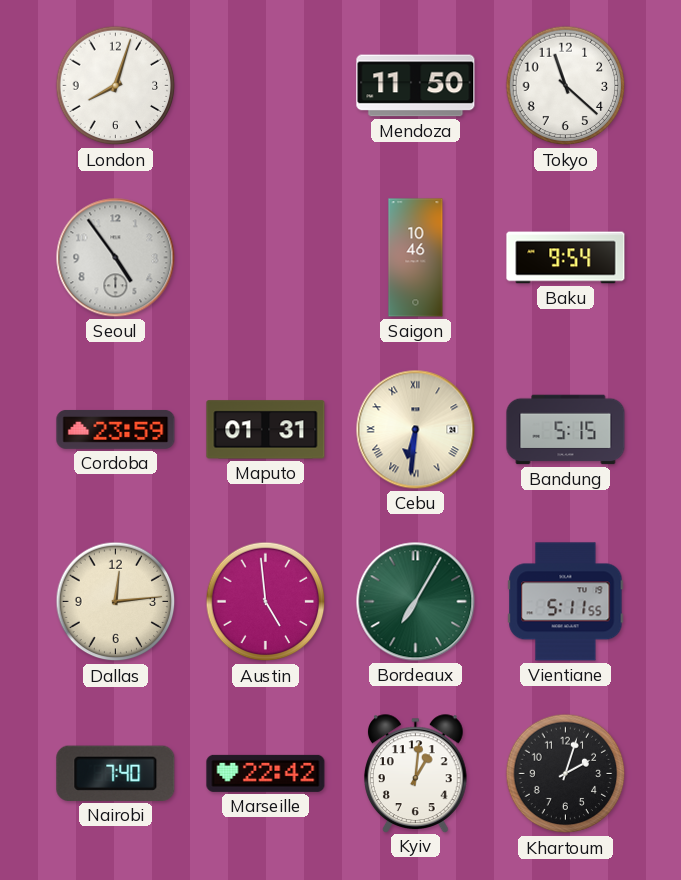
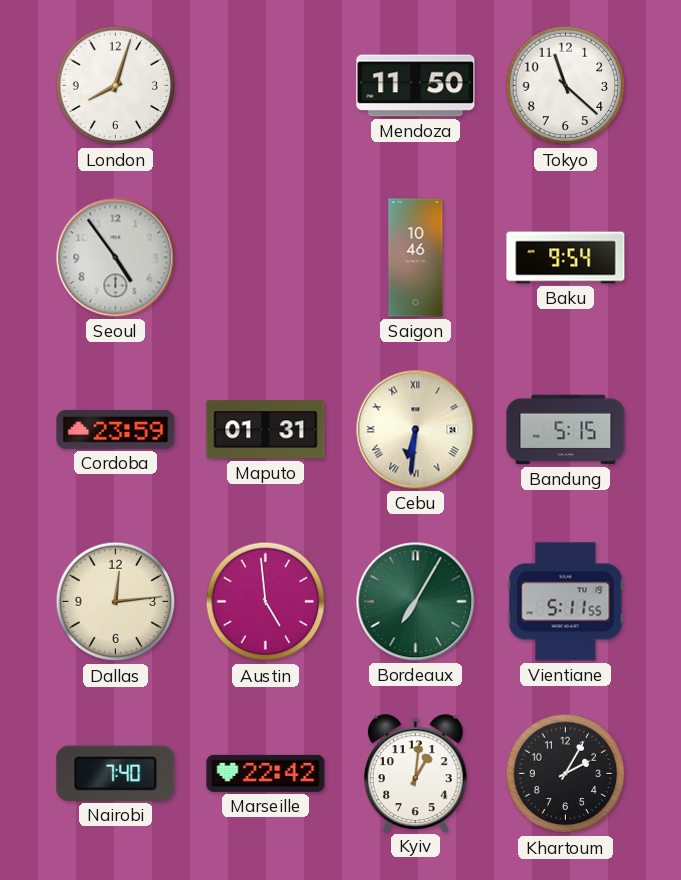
Khartoum: 2:03 -> 2:05 (566, 774)
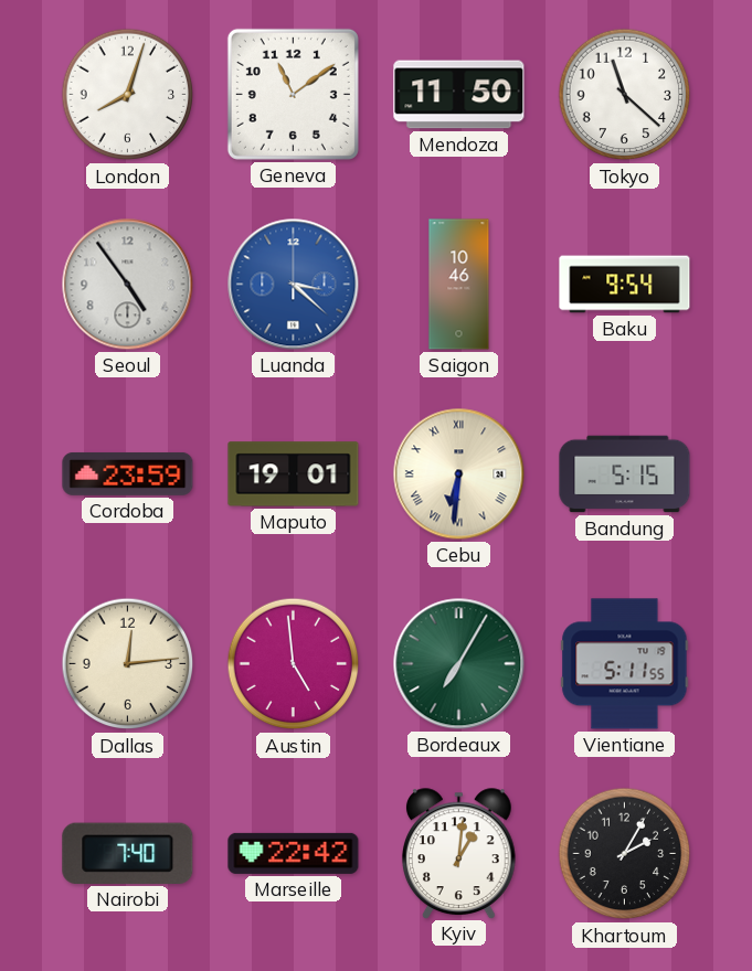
Geneva: none -> 11:09 (293, 94)
Luanda: none -> 3:22 (294, 285)
Maputo: 01:31 -> 19:01 (294, 474)
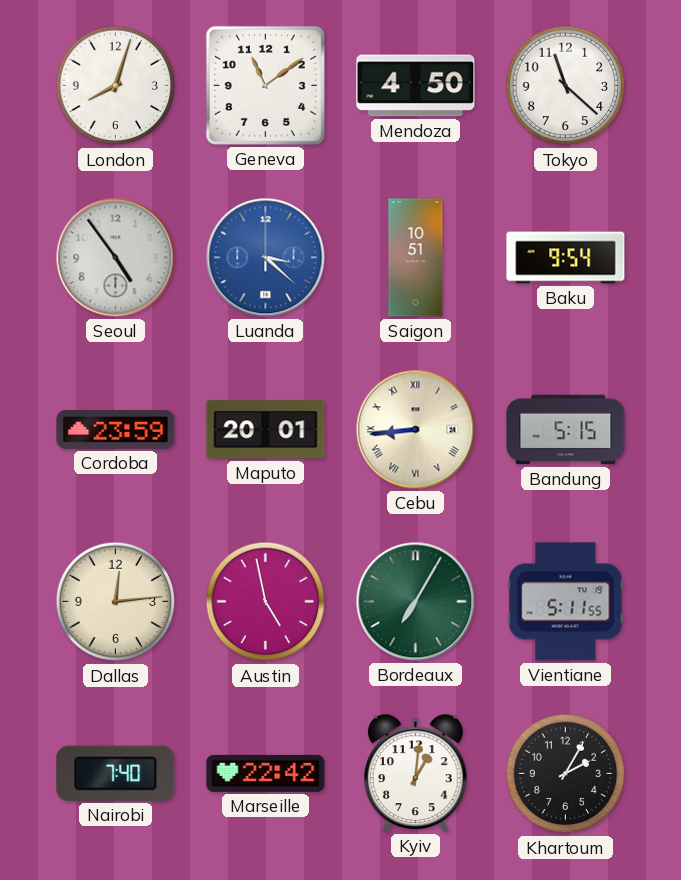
Mendoza: 11:50 -> 4:50 (416, 86)
Saigon: 10:46 -> 10:51 (416, 258)
Maputo: 19:01 -> 20:01 (266, 430)
Cebu: 6:31 -> 8:44 (416, 430)
Austin: 4:59 -> 4:58 (266, 602)
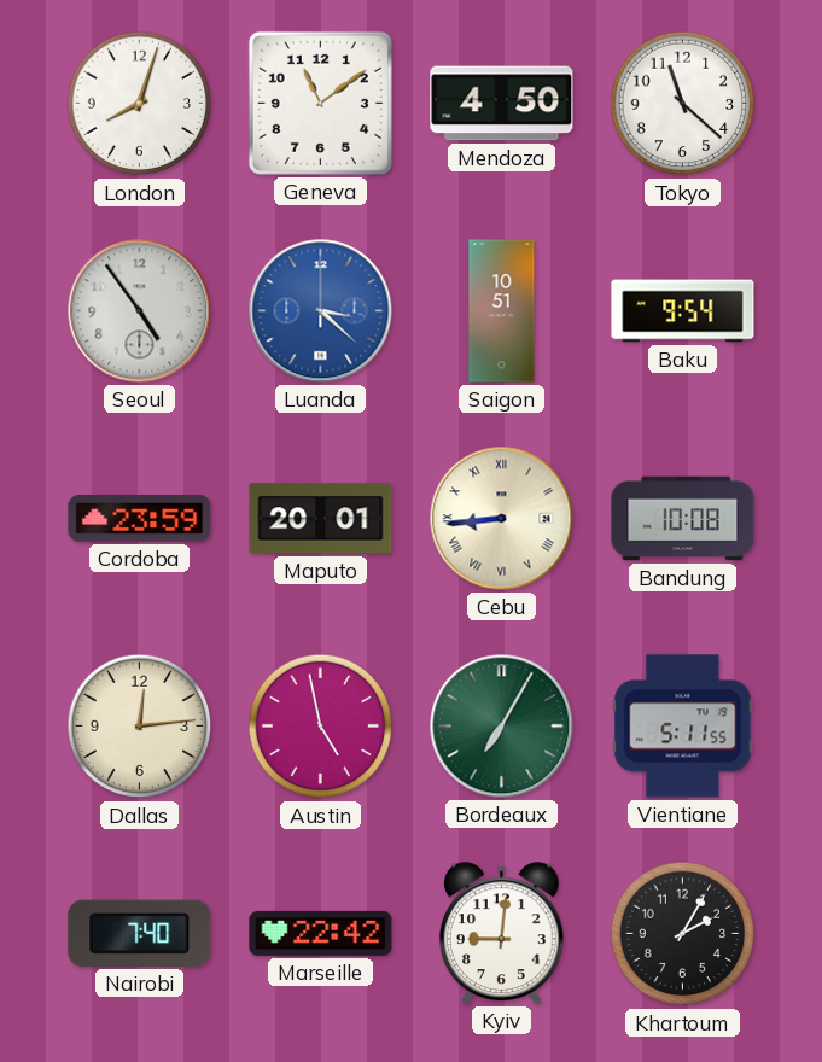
Bandung: 5:15 -> 10:08 (683, 519)
Kyiv: 1:01 -> 9:01 (502, 933)
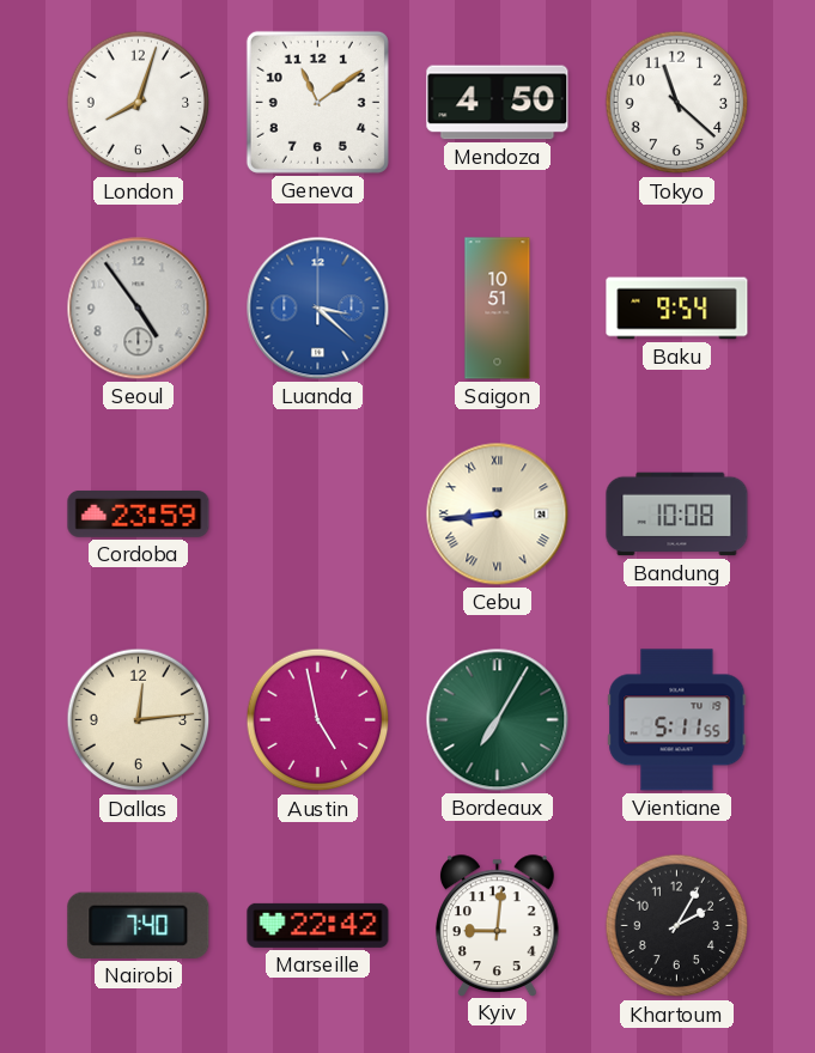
Maputo: 20:01 -> none (321, 519)
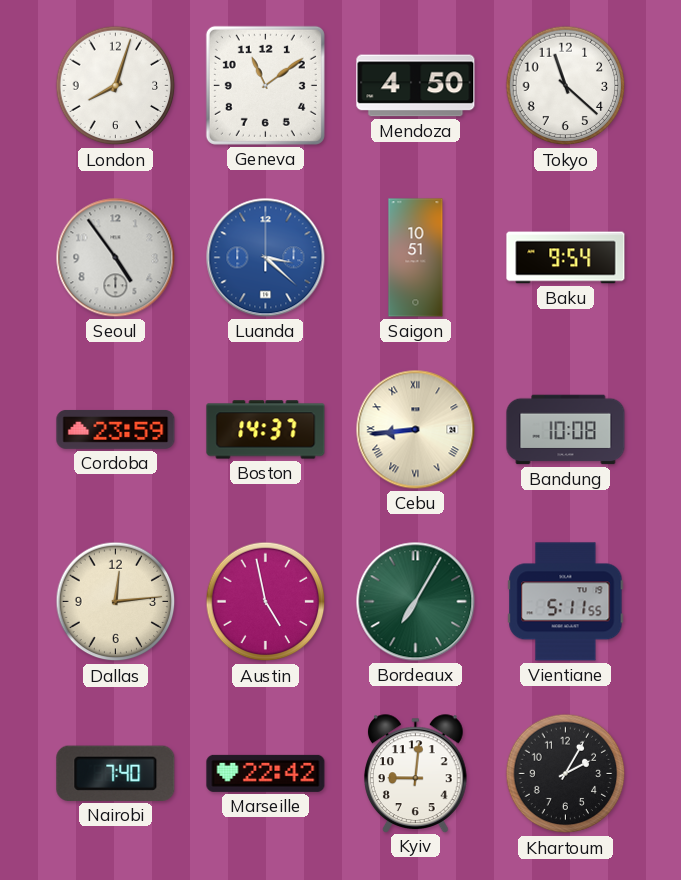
Boston: none -> 14:37 (266, 430)
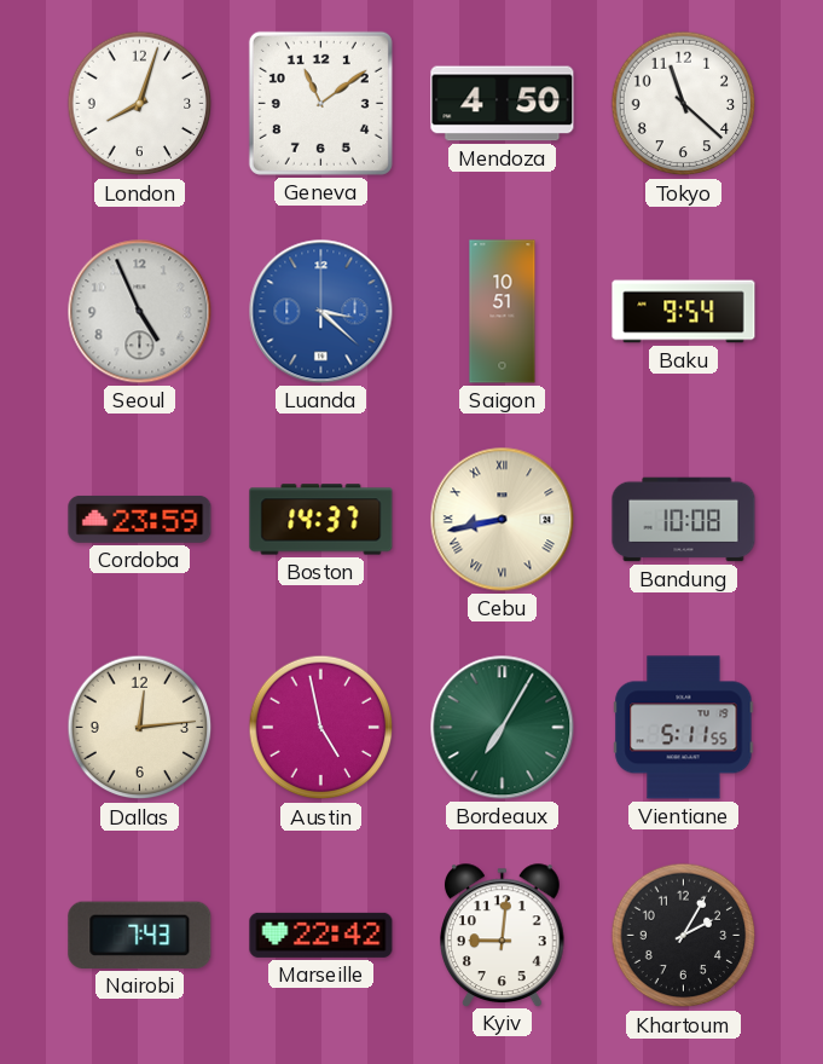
Seoul: 4:54 -> 4:56 (140, 312)
Cebu: 8:44 -> 8:43 (503, 520)
Nairobi: 7:40 -> 7:43 (140, 935)
